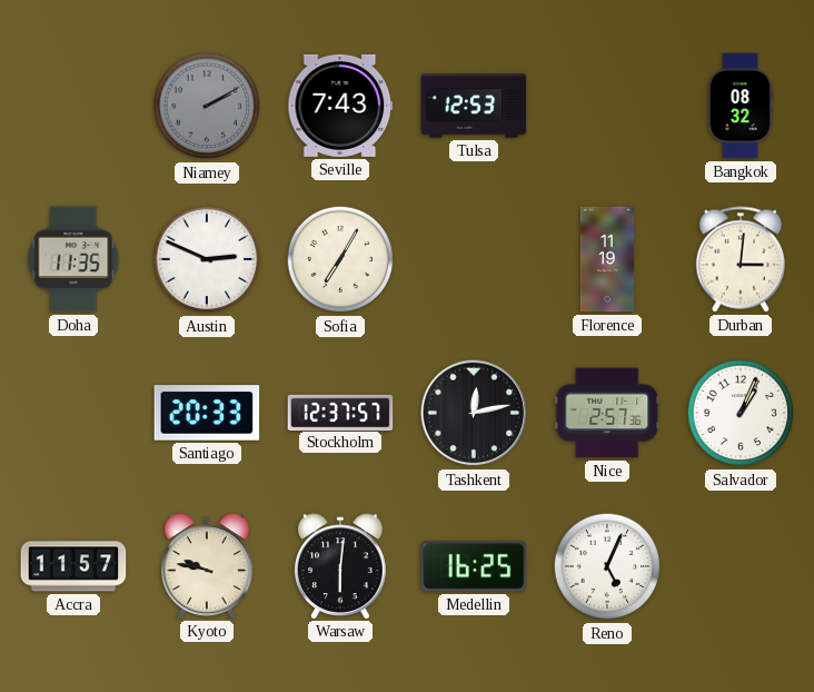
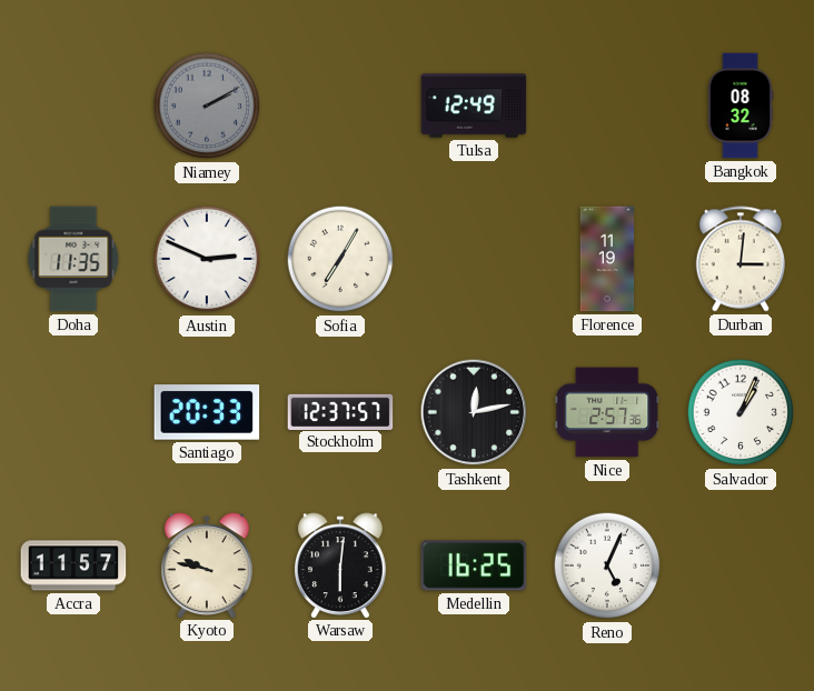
Seville: 7:43 -> none (340, 106)
Tulsa: 12:53 -> 12:49 (474, 106)
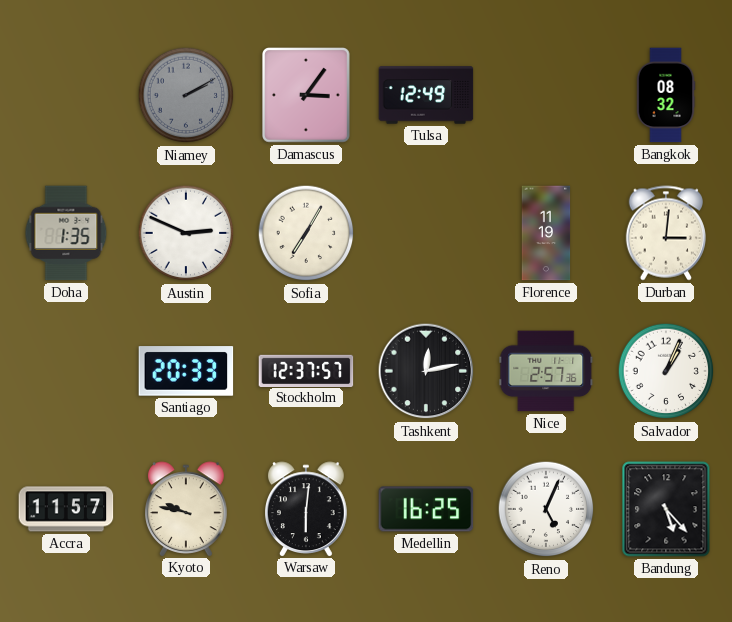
Damascus: none -> 3:06 (307, 96)
Doha: 11:35 -> 1:35 (66, 233)
Bandung: none -> 5:23 (666, 509)
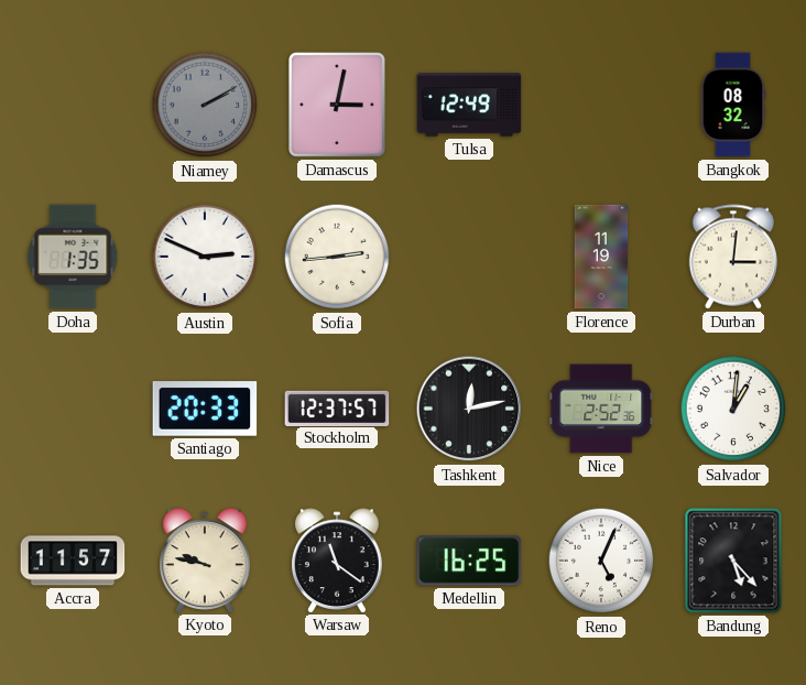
Damascus: 3:06 -> 3:02 (338, 106)
Sofia: 7:05 -> 2:44 (337, 257)
Nice: 2:57 -> 2:52 (601, 409)
Salvador: 1:04 -> 1:01 (733, 409)
Warsaw: 6:01 -> 11:21 (338, 561)
